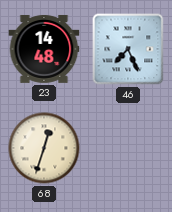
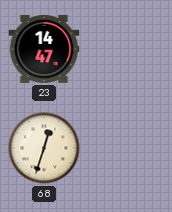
23: 14:48 -> 14:47 (44, 49)
46: 7:26 -> none (128, 49)
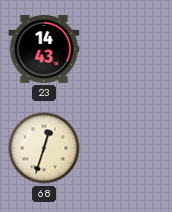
23: 14:47 -> 14:43 (44, 49)
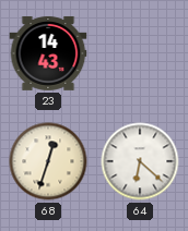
64: none -> 6:22 (140, 161)
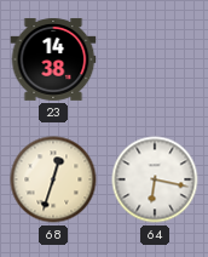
23: 14:43 -> 14:38 (53, 59)
64: 6:22 -> 6:17 (155, 179)
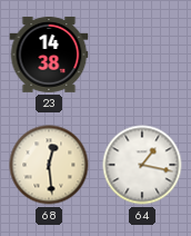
68: 12:33 -> 12:29 (49, 165)
64: 6:17 -> 1:17 (142, 165)
